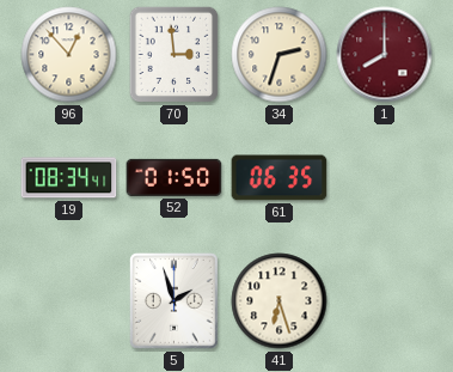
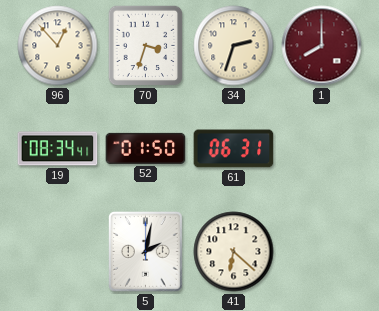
70: 2:59 -> 3:33 (146, 46)
61: 06:35 -> 06:31 (234, 149)
5: 1:57 -> 2:02 (146, 252)
41: 6:27 -> 6:22 (234, 252)
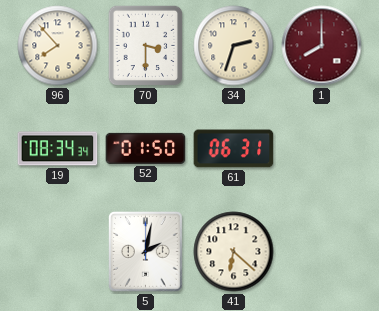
96: 12:53 -> 7:53 (58, 46)
70: 3:33 -> 3:30 (146, 46)
19: 08:34:41 -> 08:34:34 (58, 149)
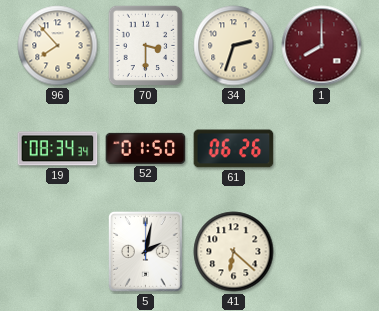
61: 06:31 -> 06:26 (234, 149)
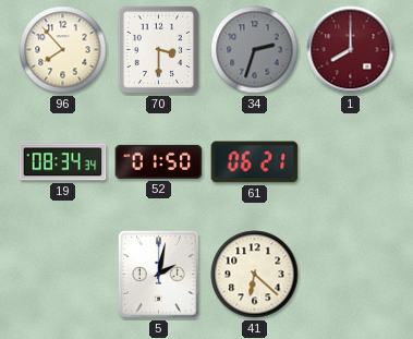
34 dial: cream -> grey (255, 50)
61: 06:26 -> 06:21 (255, 162)
